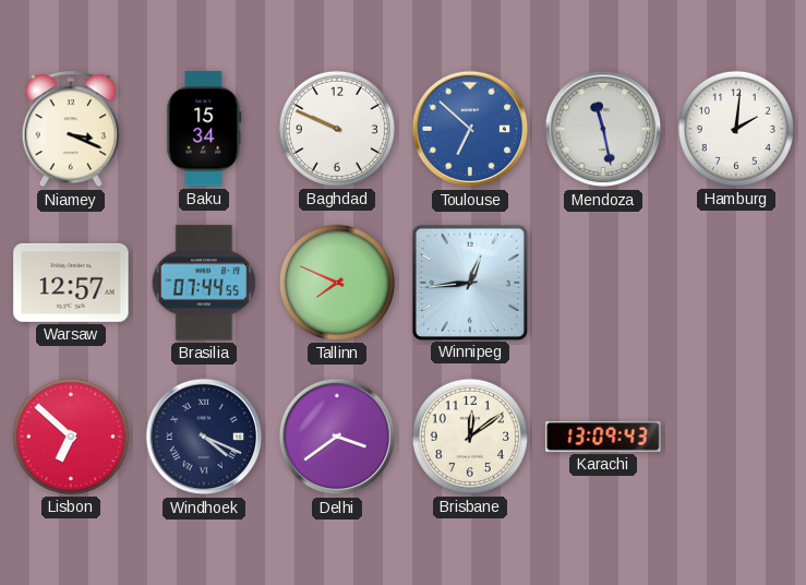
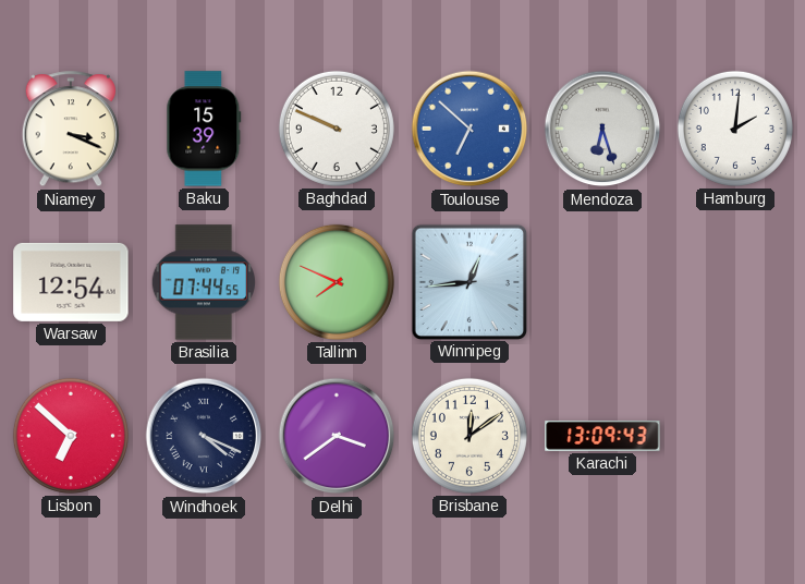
Baku: 15:34 -> 15:39 (204, 129)
Mendoza: 11:28 -> 6:27 (602, 129)
Warsaw: 12:57 -> 12:54 (71, 282)
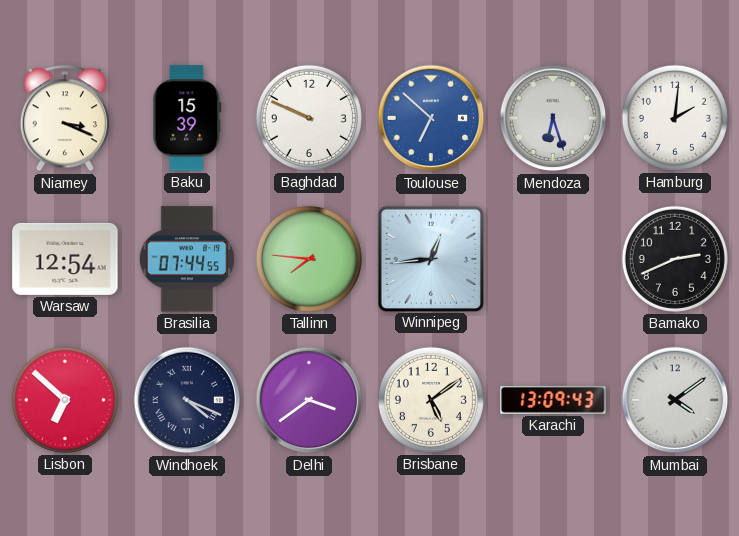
Tallinn: 7:49 -> 7:46 (309, 259)
Bamako: none -> 2:41 (675, 259)
Brisbane: 12:09 -> 5:09 (431, 400)
Mumbai: none -> 4:09 (675, 400)
